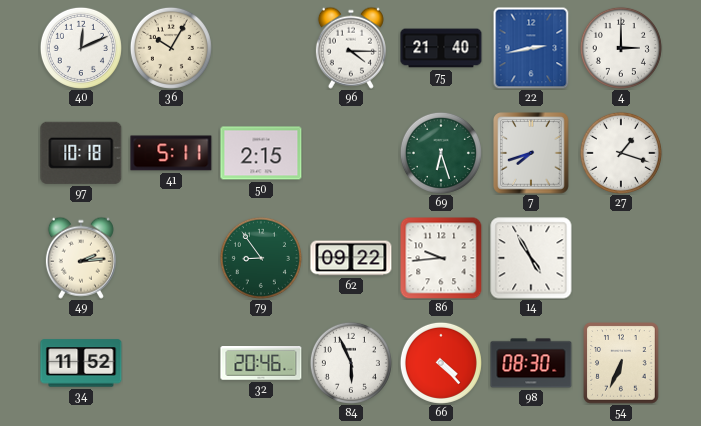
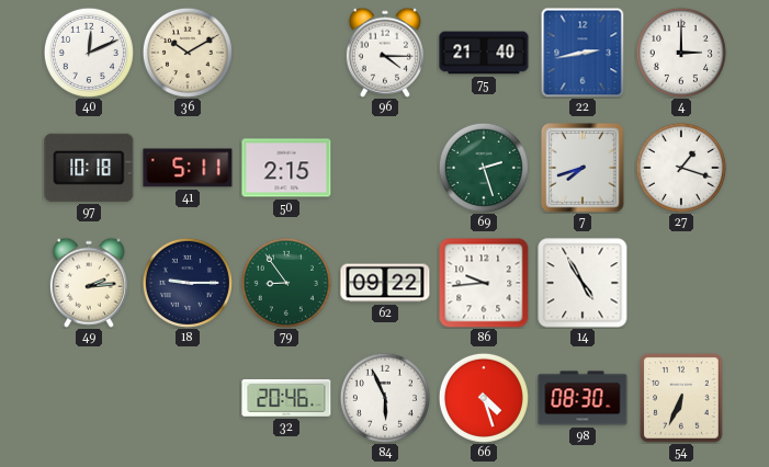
36: 10:05 -> 10:10 (188, 53)
69: 6:27 -> 2:27 (484, 168)
18: none -> 9:15 (188, 283)
34: 11:52 -> none (81, 363)
66: 4:23 -> 4:27 (484, 398)
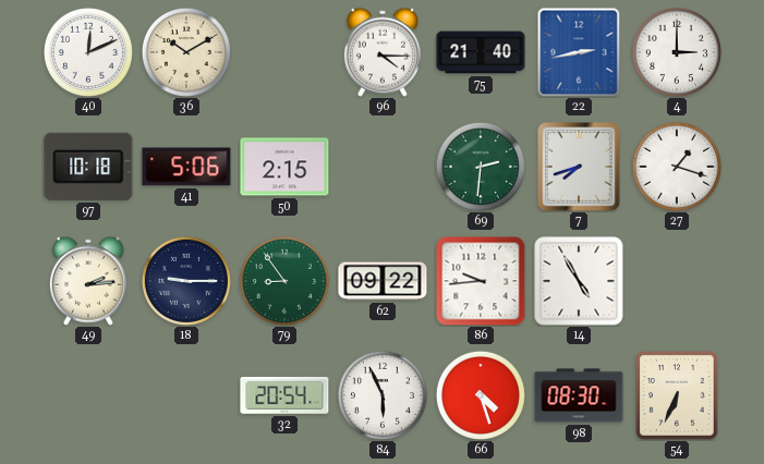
41: 5:11 -> 5:06 (186, 167)
69: 2:27 -> 2:31 (481, 167)
32: 20:46 -> 20:54 (284, 396)
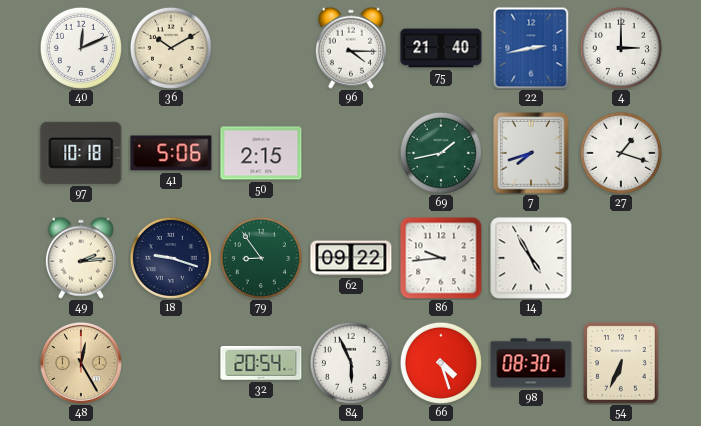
69: 2:31 -> 1:43 (441, 153)
18: 9:15 -> 9:18 (171, 258)
48: none -> 12:25 (81, 363)
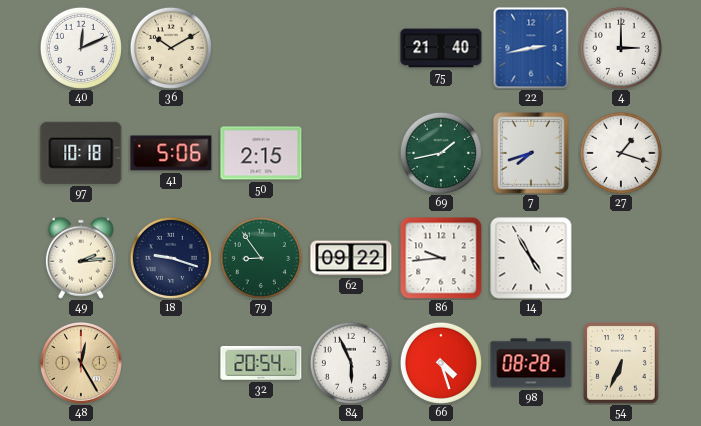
96: 4:15 -> none (351, 48)
98: 08:30 -> 08:28 (531, 363)
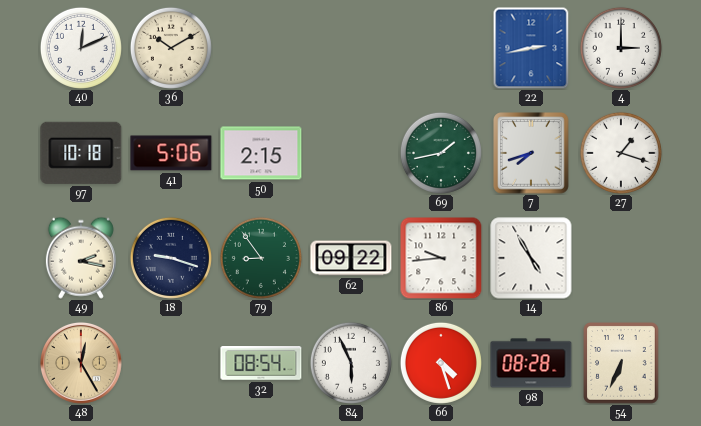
75: 21:40 -> none (441, 48)
49: 2:14 -> 2:17 (81, 258)
32: 20:54 -> 08:54 (261, 364)
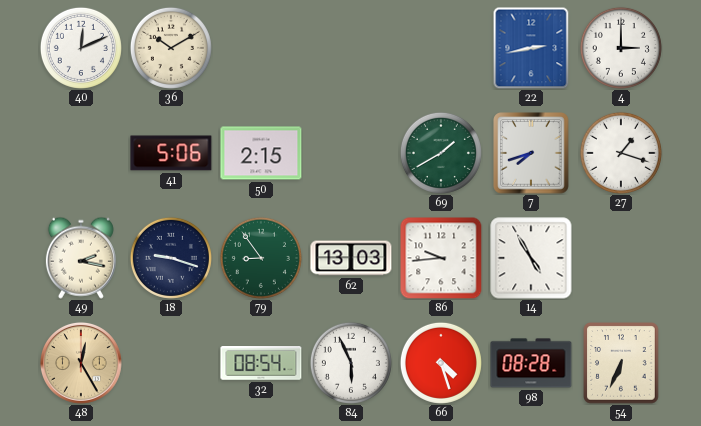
97: 10:18 -> none (81, 153)
69: 1:43 -> 1:40 (441, 153)
62: 09:22 -> 13:03 (351, 258)
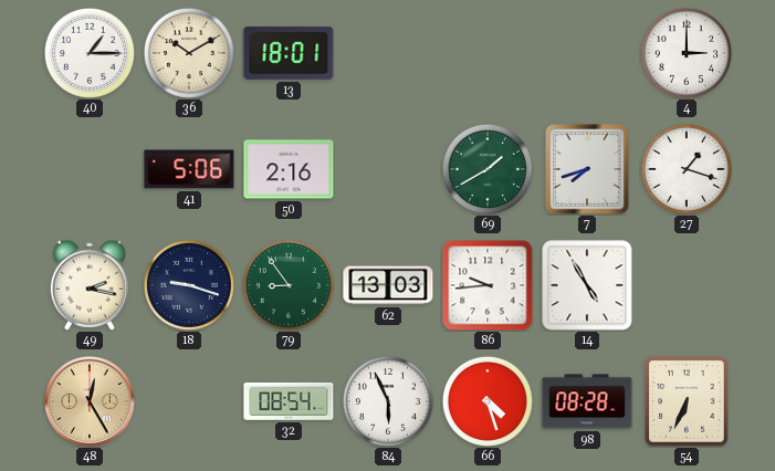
40: 12:11 -> 1:15 (90, 53)
13: none -> 18:01 (289, 53)
22: 2:43 -> none (531, 48)
50: 2:15 -> 2:16 (289, 169)
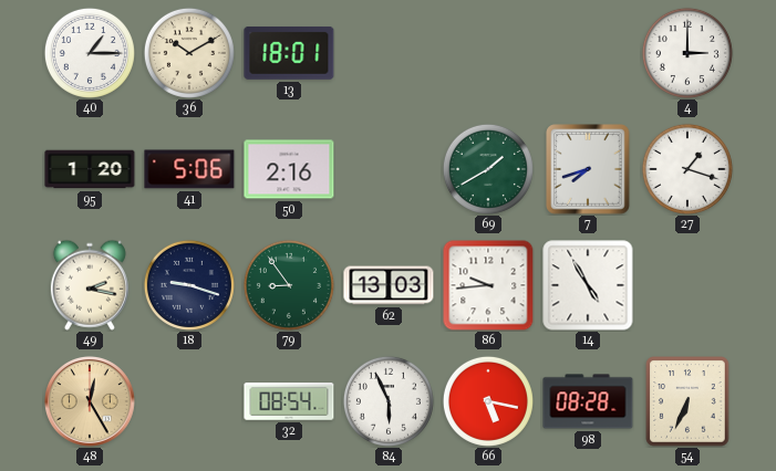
95: none -> 1:20 (90, 169)
66: 4:27 -> 5:17 (488, 401)
